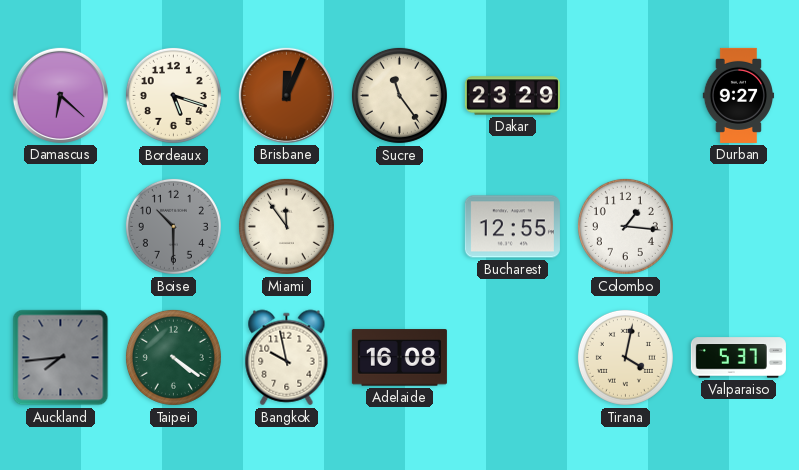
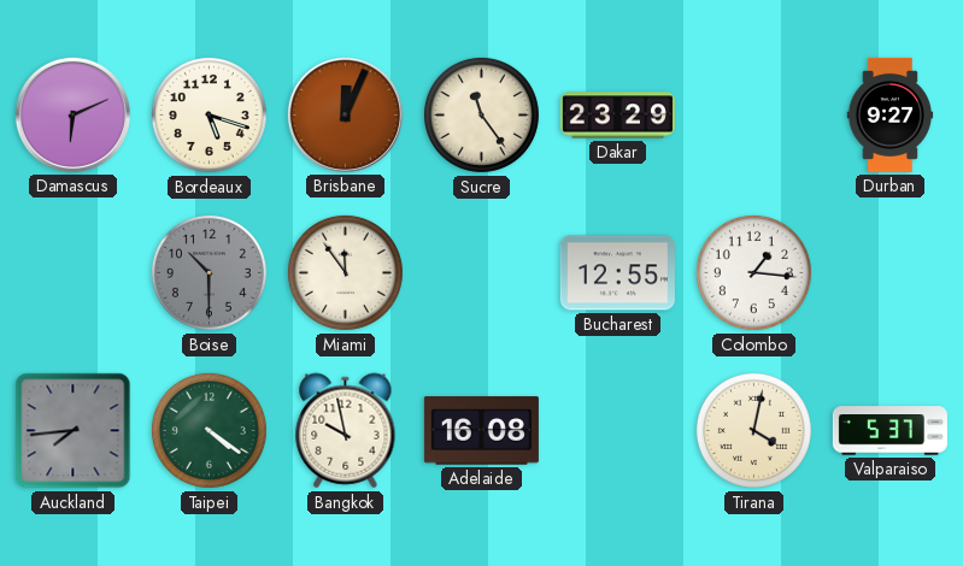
Damascus: 6:22 -> 6:11 (72, 114)
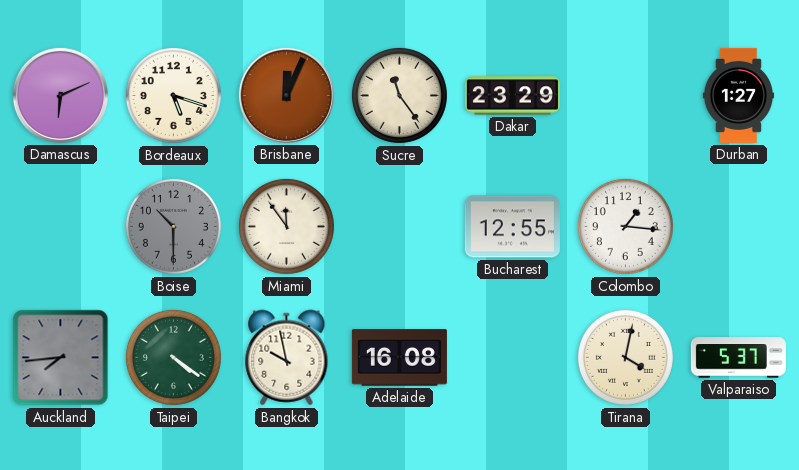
Durban: 9:27 -> 1:27 (739, 95)
